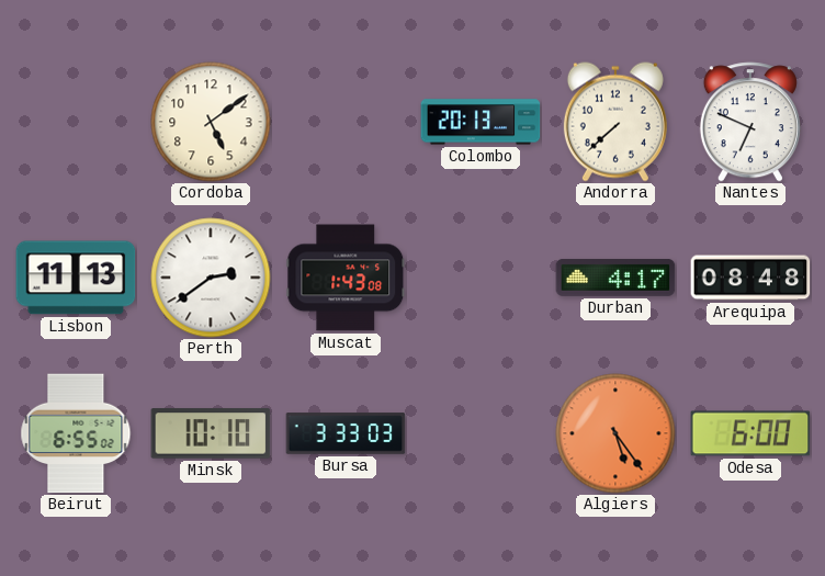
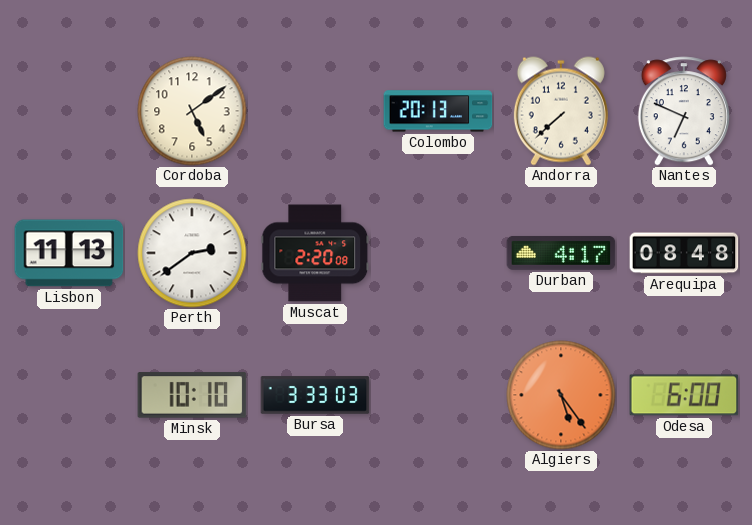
Muscat: 1:43 -> 2:20 (315, 253)
Beirut: 6:55 -> none (76, 433)
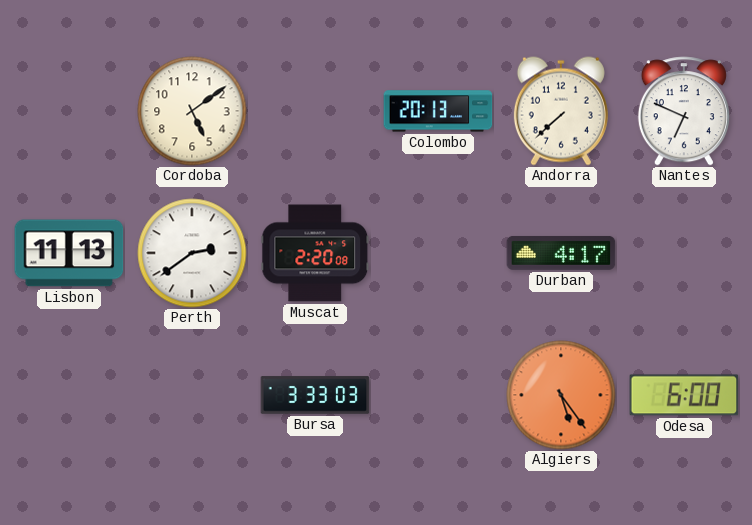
Arequipa: 08:48 -> none (684, 253)
Minsk: 10:10 -> none (192, 395)
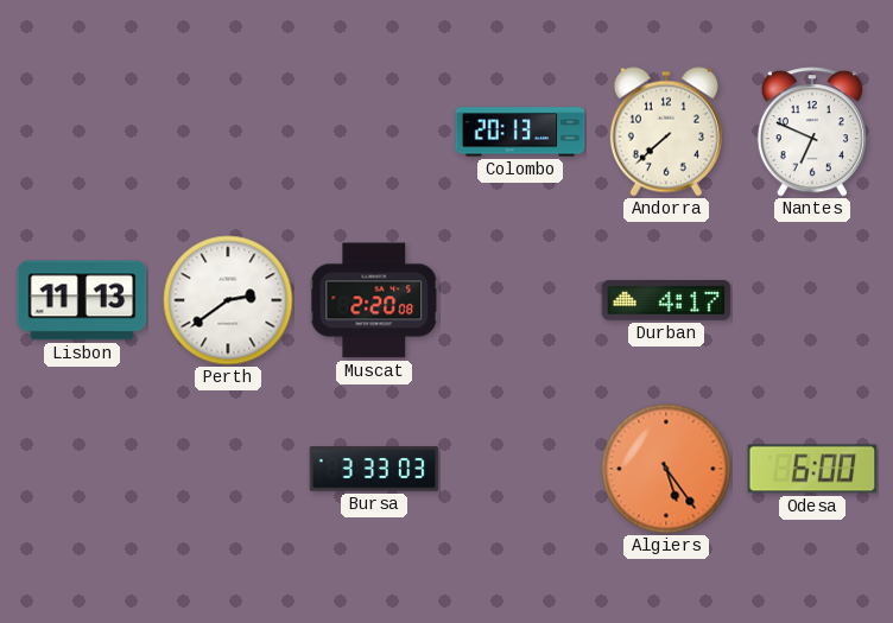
Cordoba: 5:09 -> none (192, 111)
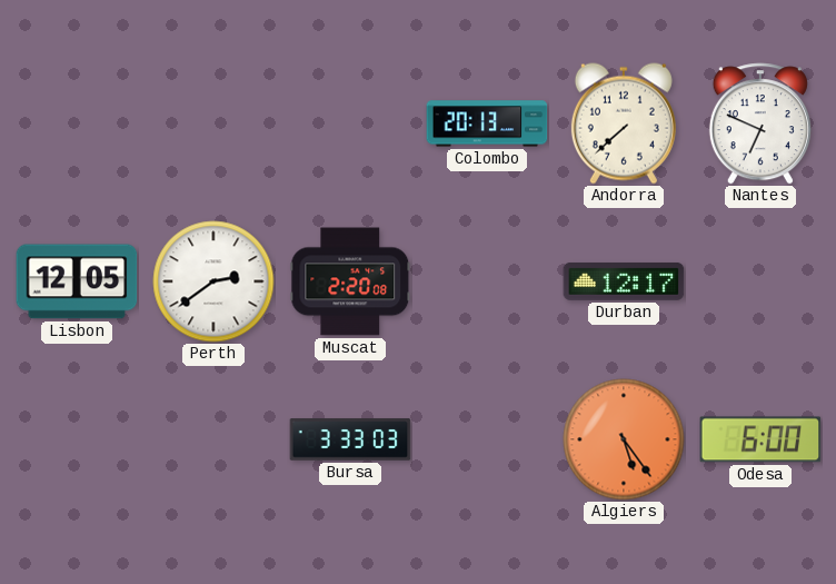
Lisbon: 11:13 -> 12:05 (77, 281)
Durban: 4:17 -> 12:17 (624, 281)
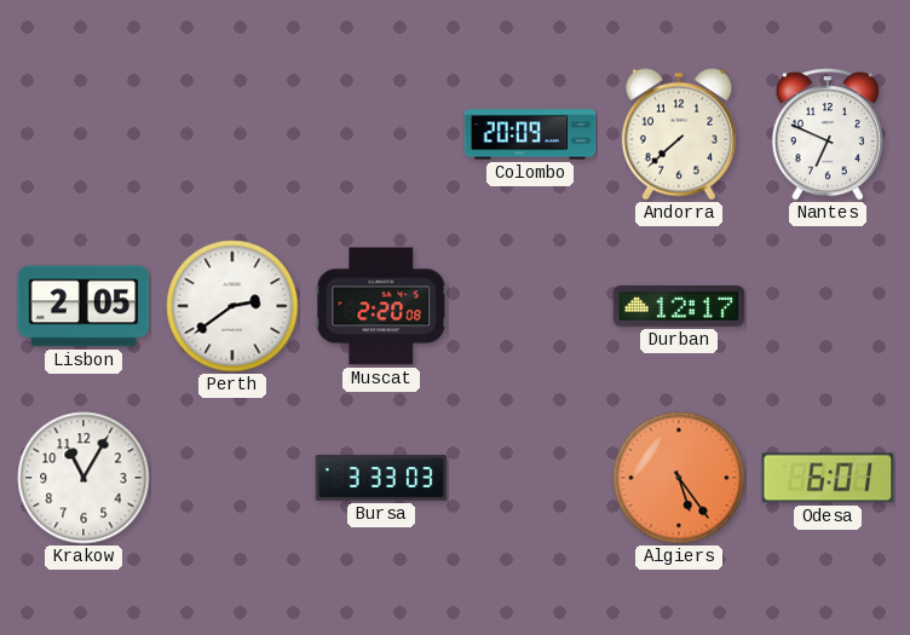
Colombo: 20:13 -> 20:09 (530, 134)
Lisbon: 12:05 -> 2:05 (83, 306)
Krakow: none -> 11:05 (83, 478)
Odesa: 6:00 -> 6:01 (828, 478)
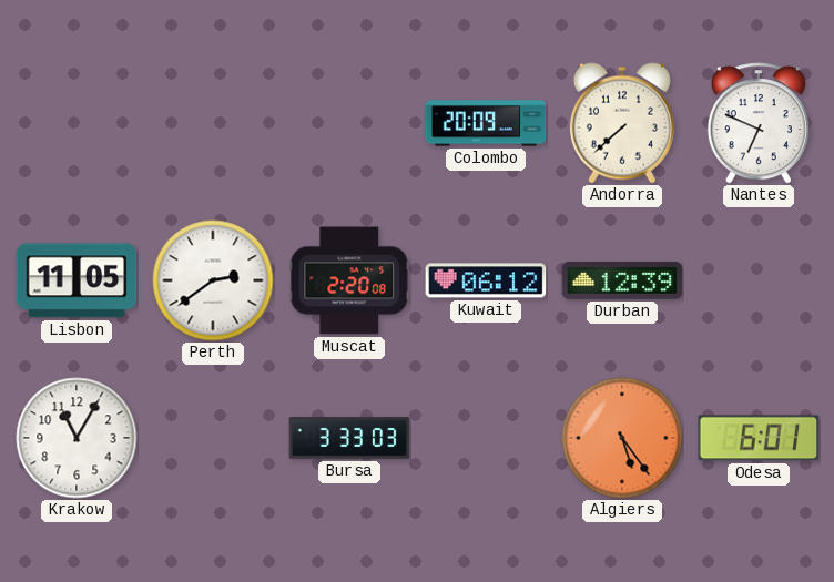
Lisbon: 2:05 -> 11:05 (77, 280)
Kuwait: none -> 06:12 (486, 280)
Durban: 12:17 -> 12:39 (622, 280)
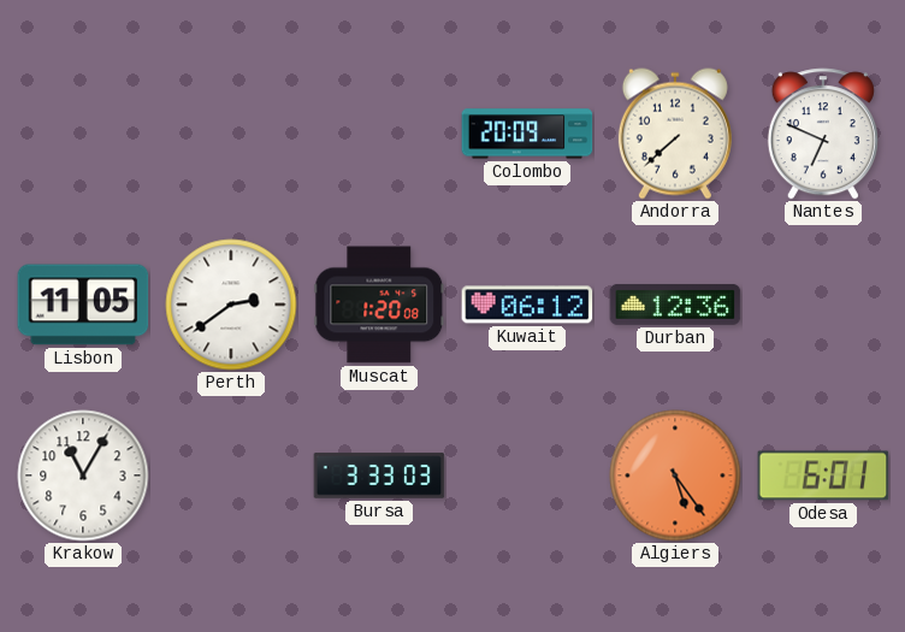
Muscat: 2:20 -> 1:20 (379, 305)
Durban: 12:39 -> 12:36 (675, 305)
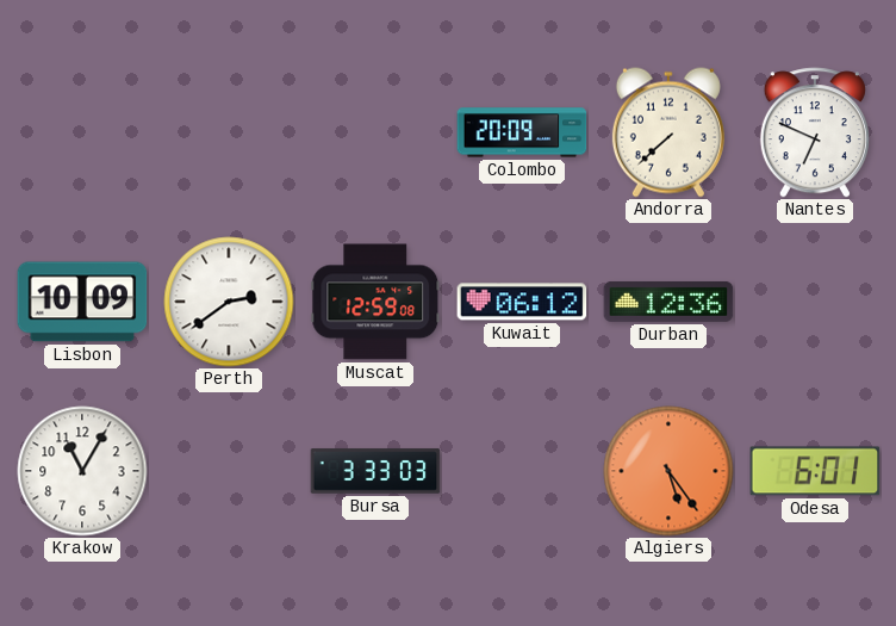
Lisbon: 11:05 -> 10:09 (82, 302)
Muscat: 1:20 -> 12:59 (375, 302)
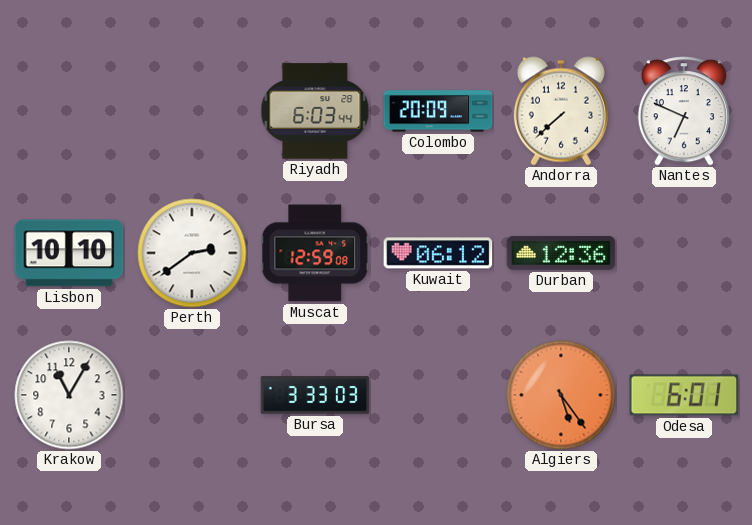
Riyadh: none -> 6:03 (315, 111)
Lisbon: 10:09 -> 10:10 (69, 253)
